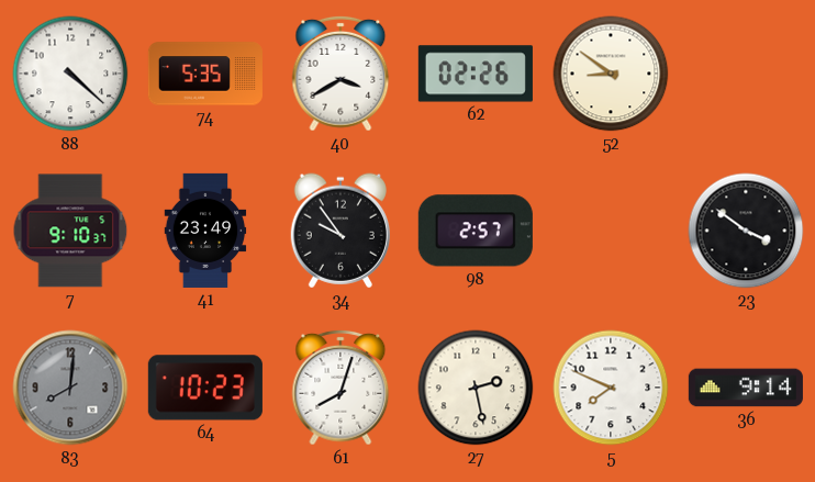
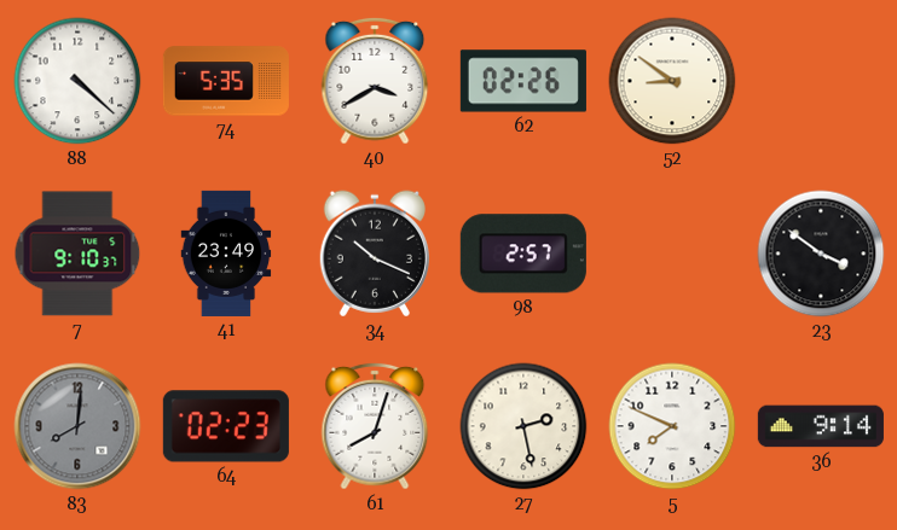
34: 9:54 -> 10:19 (375, 254)
64: 10:23 -> 02:23 (226, 426)
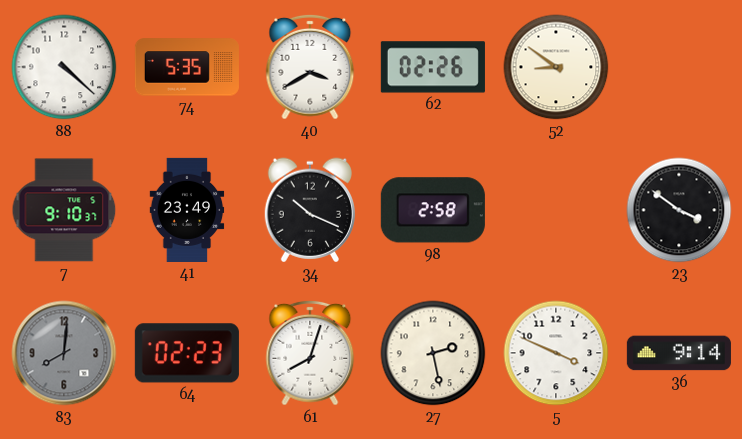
98: 2:57 -> 2:58 (433, 210)
5: 7:49 -> 3:49 (556, 353)
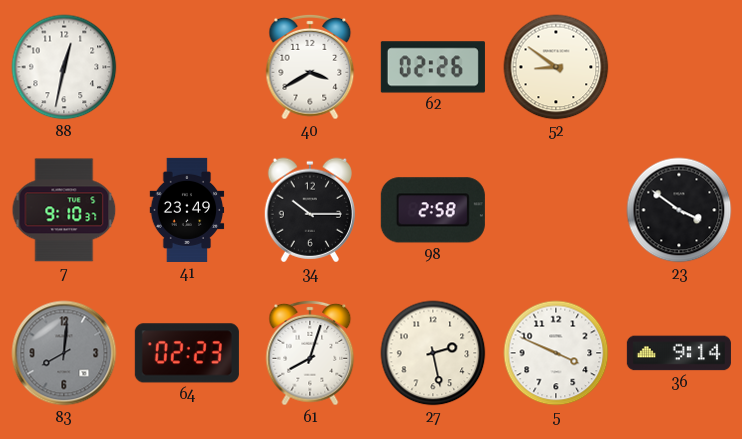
88: 4:22 -> 12:32 (64, 67)
74: 5:35 -> none (187, 67)
34: 10:19 -> 10:15 (310, 210)
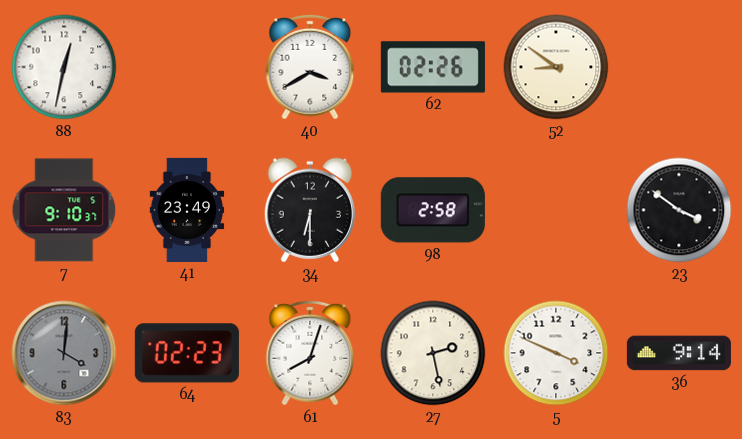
34: 10:15 -> 6:30 (310, 210)
83: 8:01 -> 4:01 (64, 353)
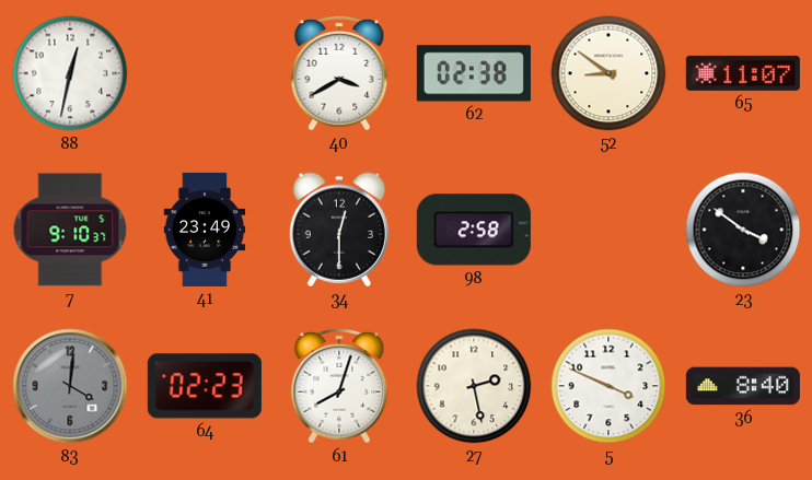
62: 02:26 -> 02:38 (474, 73)
65: none -> 11:07 (743, 73)
34: 6:30 -> 12:30 (339, 230)
36: 9:14 -> 8:40 (743, 386)
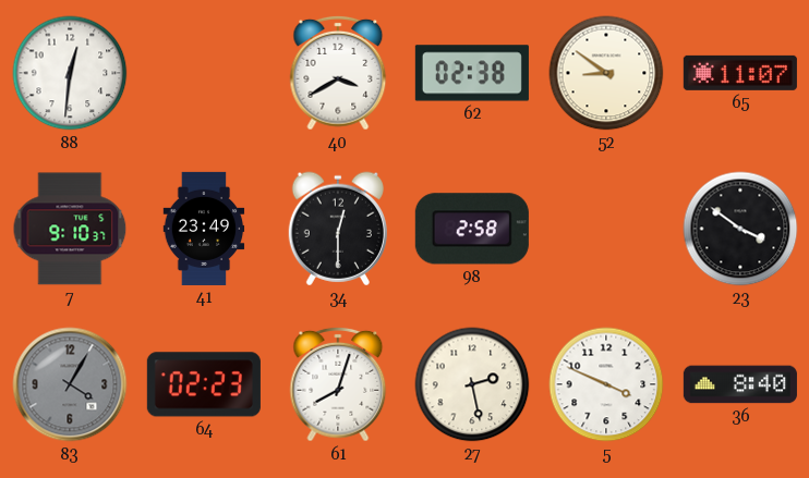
88: 12:32 -> 12:31 (70, 73)
83: 4:01 -> 4:05 (70, 384)
